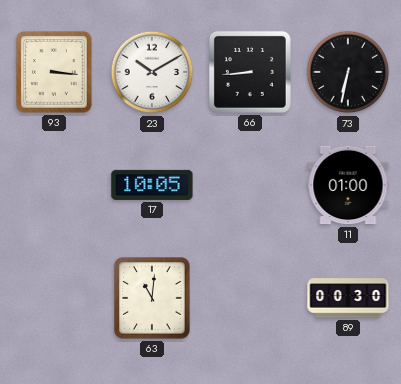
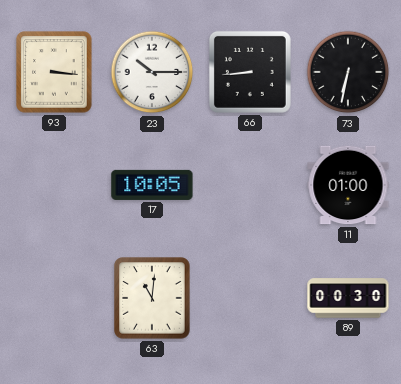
23: 10:10 -> 10:15 (152, 72)
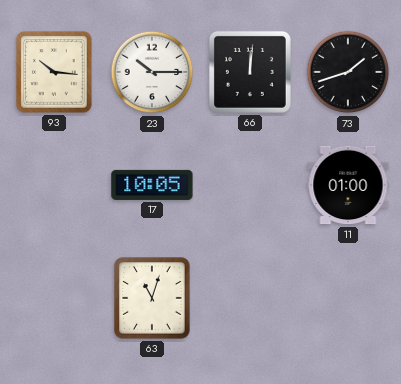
93: 3:16 -> 10:16 (54, 72)
66: 8:44 -> 12:01 (250, 72)
73: 6:32 -> 1:42 (348, 72)
63: 11:01 -> 11:03 (152, 298)
89: 00:30 -> none (348, 298)
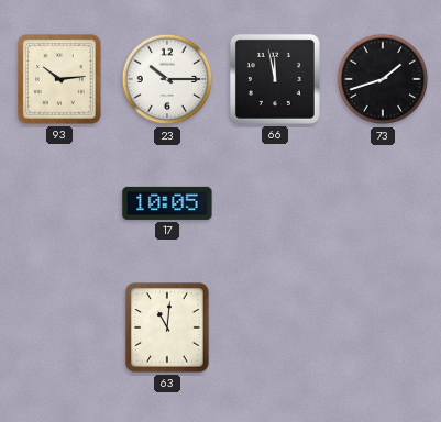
93: 10:16 -> 10:14 (59, 79)
66: 12:01 -> 11:58 (275, 79)
11: 01:00 -> none (348, 185)
63: 11:03 -> 11:01 (167, 327)
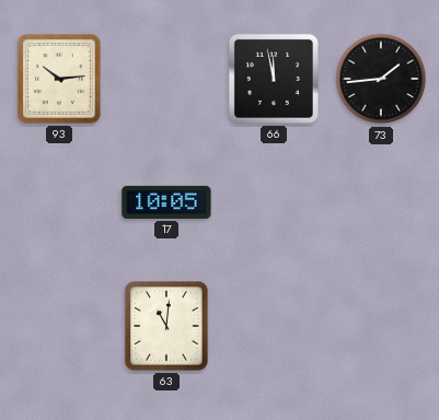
23: 10:15 -> none (167, 79)
73: 1:42 -> 1:44 (381, 79)
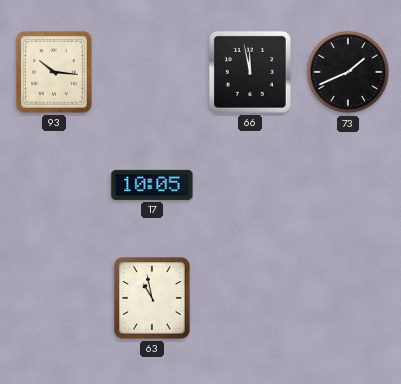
93: 10:14 -> 10:16 (54, 72)
73: 1:44 -> 1:41 (348, 72)
63: 11:01 -> 10:58 (152, 298)
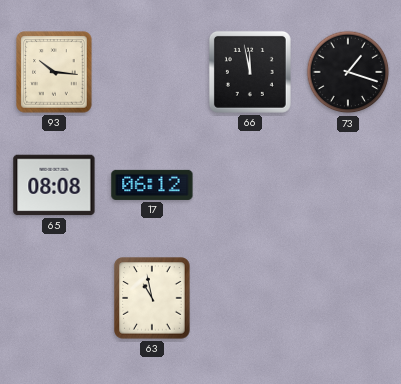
73: 1:41 -> 1:18 (348, 72)
65: none -> 08:08 (54, 185)
17: 10:05 -> 06:12 (152, 185)
